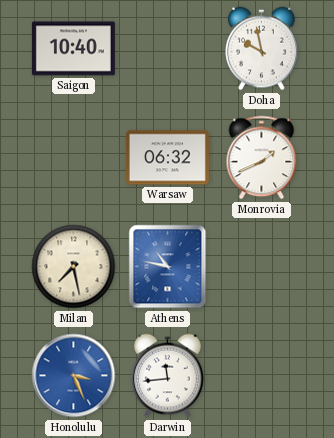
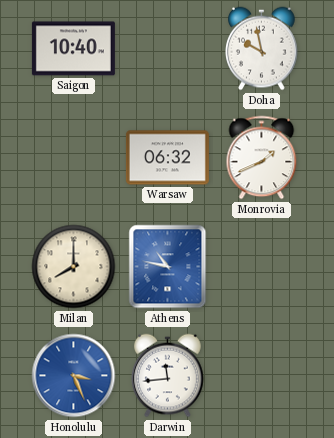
Milan: 7:28 -> 8:00 (74, 267)
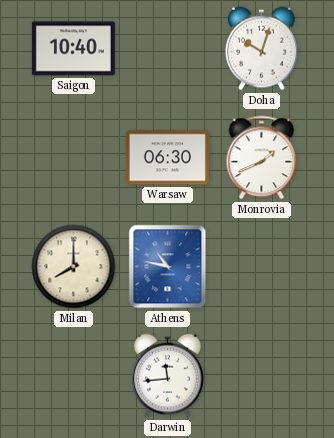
Doha: 9:58 -> 10:03 (262, 49)
Warsaw: 06:32 -> 06:30 (167, 158)
Honolulu: 3:26 -> none (74, 376)
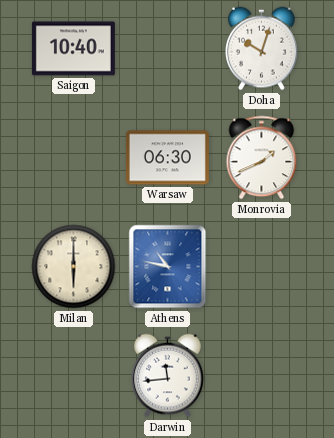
Milan: 8:00 -> 6:00 (74, 267)
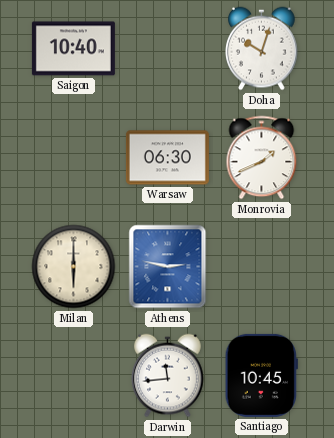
Athens: 10:47 -> 2:47 (168, 267)
Santiago: none -> 10:45 (261, 375)
